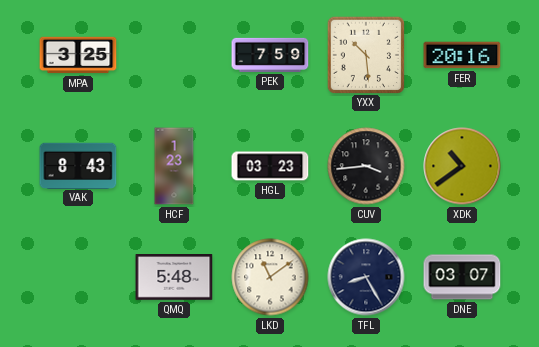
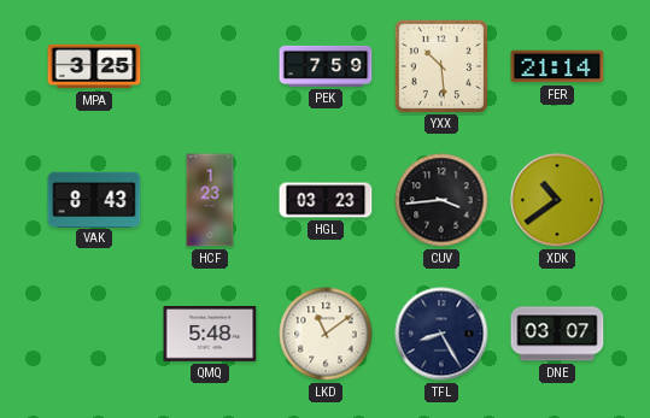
FER: 20:16 -> 21:14 (557, 66)
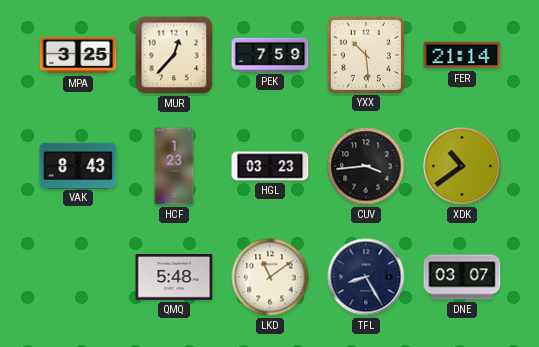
MUR: none -> 12:37 (174, 55)
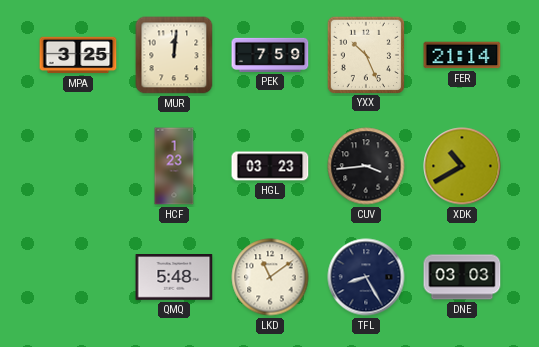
MUR: 12:37 -> 12:01 (174, 55)
YXX: 10:29 -> 10:26 (365, 54)
VAK: 8:43 -> none (78, 165)
XDK: 10:39 -> 10:40 (462, 166)
DNE: 03:07 -> 03:03 (462, 277)
